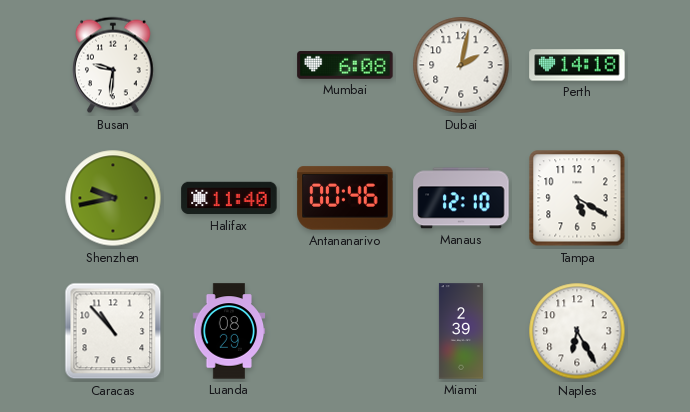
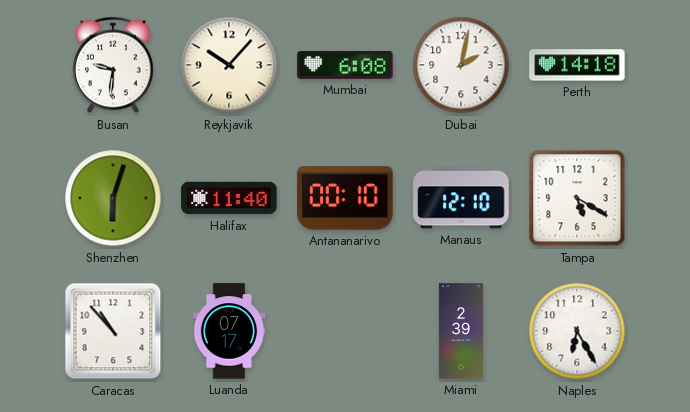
Reykjavik: none -> 10:07 (229, 65)
Shenzhen: 9:43 -> 6:03 (113, 198)
Antananarivo: 00:46 -> 00:10 (345, 198)
Luanda: 08:29 -> 07:17 (229, 331)
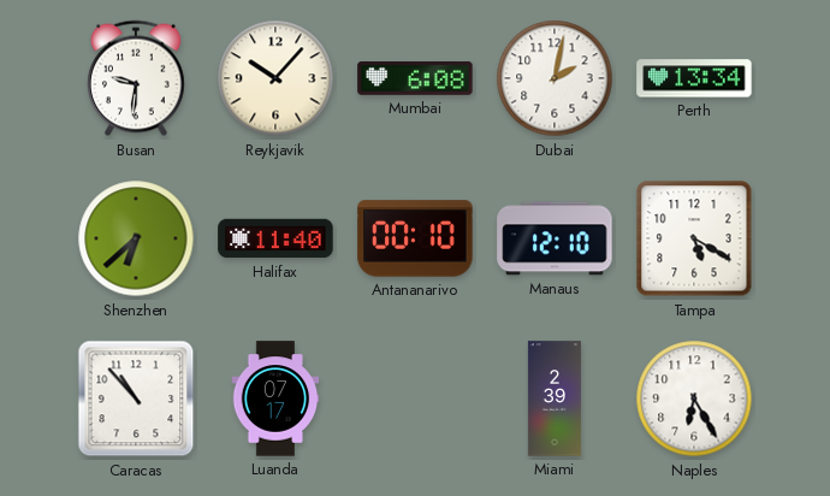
Perth: 14:18 -> 13:34 (694, 78)
Shenzhen: 6:03 -> 6:38 (136, 238)
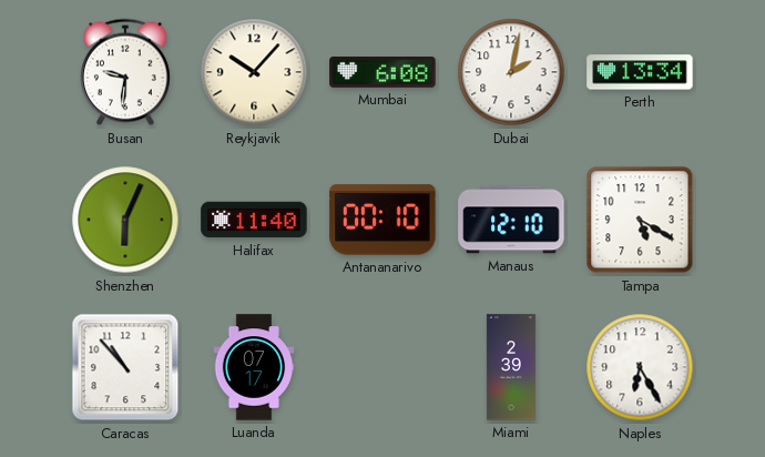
Shenzhen: 6:38 -> 6:04 (125, 220)
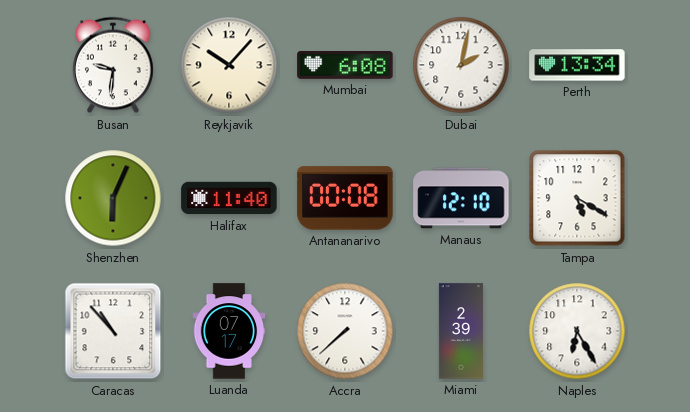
Antananarivo: 00:10 -> 00:08 (345, 198)
Accra: none -> 7:38 (345, 331)
